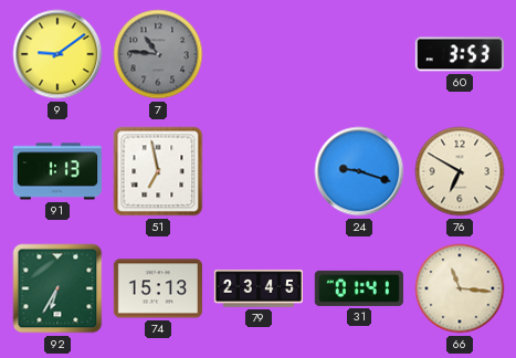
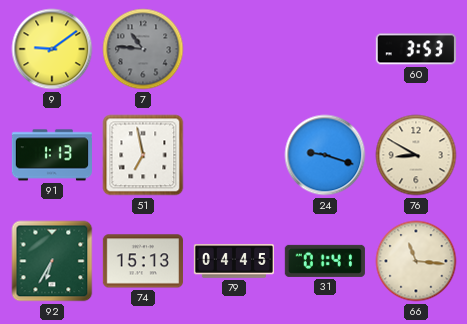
76: 6:50 -> 8:50 (416, 155)
79: 23:45 -> 04:45 (233, 261)
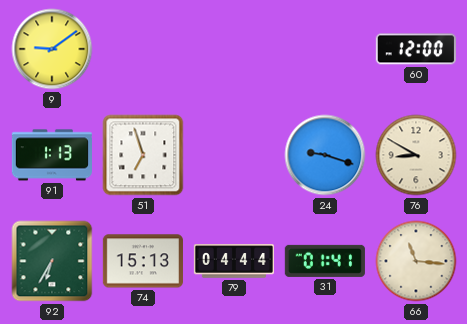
7: 10:46 -> none (143, 49)
60: 3:53 -> 12:00 (416, 49)
51: 6:58 -> 6:57 (143, 155)
79: 04:45 -> 04:44 (233, 261)
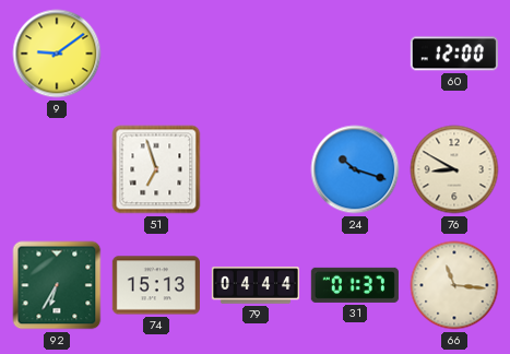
91: 1:13 -> none (52, 155)
24: 9:18 -> 10:18 (355, 169)
31: 01:41 -> 01:37 (355, 285)
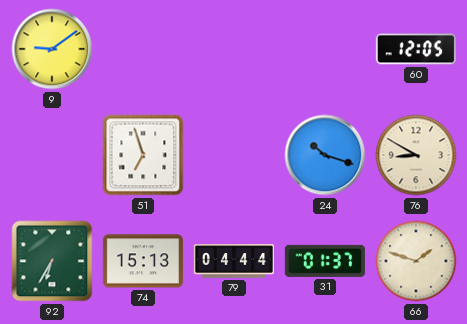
60: 12:00 -> 12:05 (416, 49)
66: 11:16 -> 1:48 (416, 261)
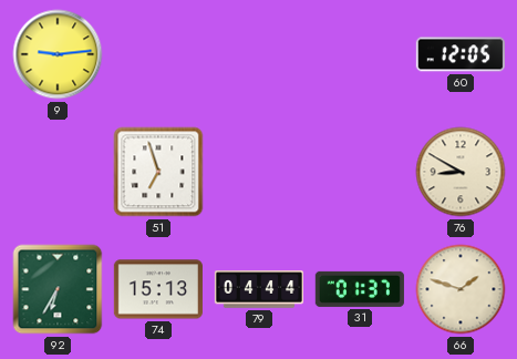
9: 9:09 -> 9:14 (58, 54)
24: 10:18 -> none (325, 155)
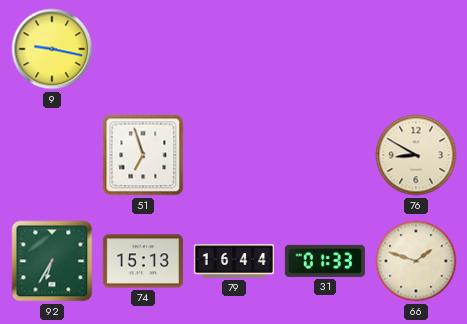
9: 9:14 -> 9:17 (52, 49)
60: 12:05 -> none (461, 54)
79: 04:44 -> 16:44 (233, 261)
31: 01:37 -> 01:33 (325, 261)
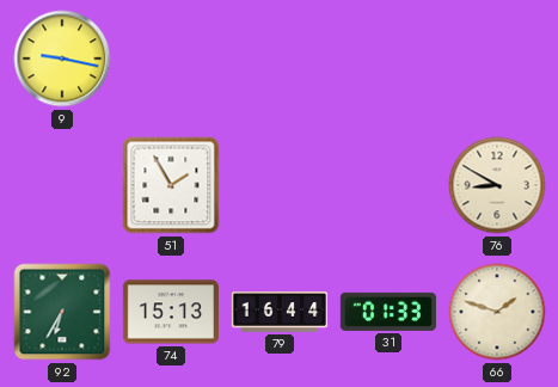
51: 6:57 -> 1:55 (171, 185)
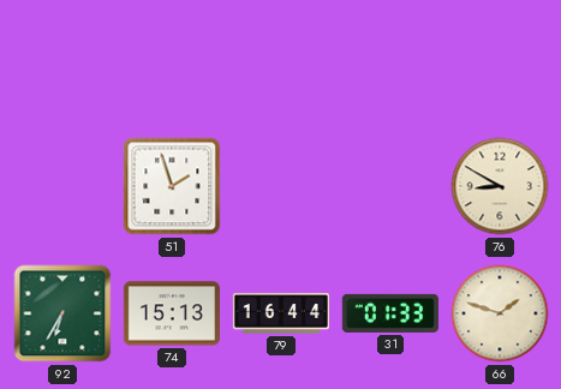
9: 9:17 -> none (62, 59)
51: 1:55 -> 1:57 (172, 186)
